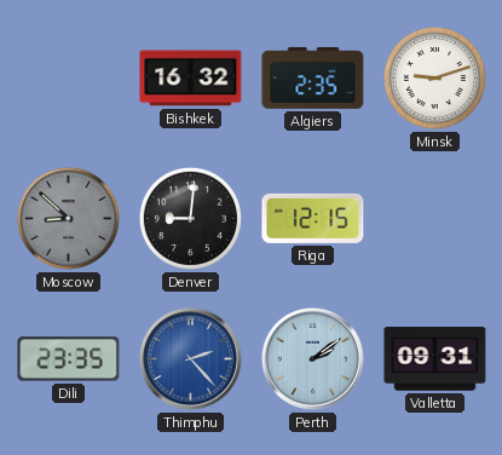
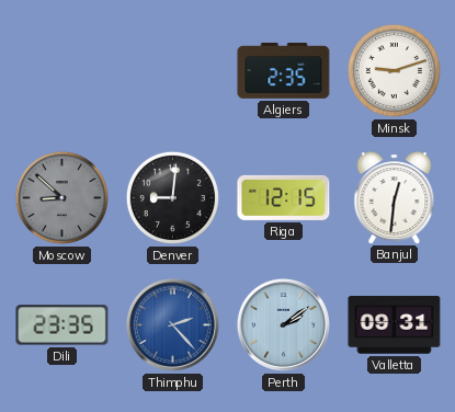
Bishkek: 16:32 -> none (191, 79)
Banjul: none -> 12:31 (395, 197)
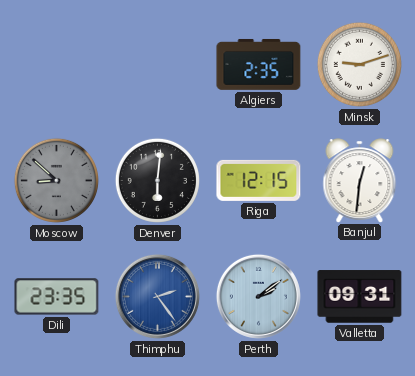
Denver: 9:01 -> 6:01 (157, 180)
Thimphu: 2:23 -> 2:24 (157, 296)
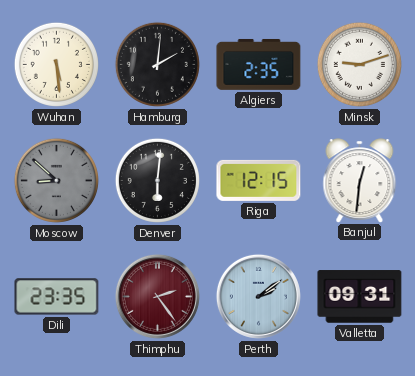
Wuhan: none -> 5:29 (56, 64)
Hamburg: none -> 2:01 (157, 64)
Thimphu dial: blue -> burgundy (157, 296)
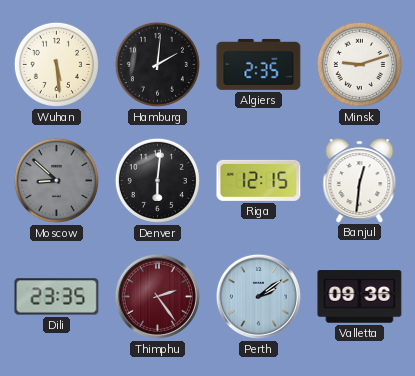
Valletta: 09:31 -> 09:36 (360, 297)
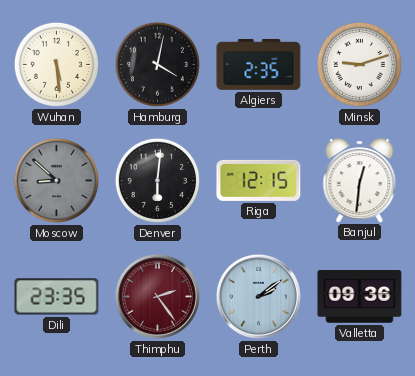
Hamburg: 2:01 -> 4:02 (157, 64)
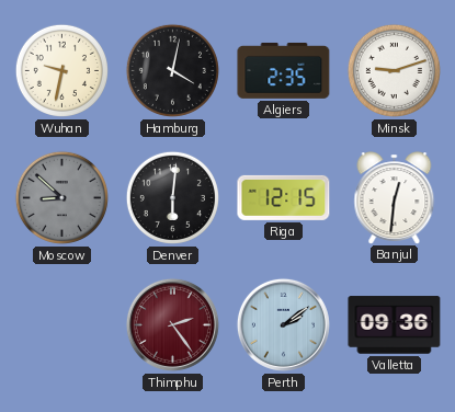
Wuhan: 5:29 -> 9:32 (61, 70)
Dili: 23:35 -> none (57, 297)
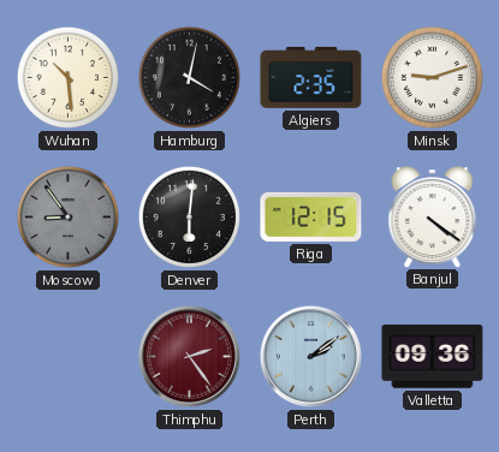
Wuhan: 9:32 -> 10:29 (67, 77)
Moscow: 8:52 -> 8:54 (67, 216)
Banjul: 12:31 -> 4:21 (433, 216)
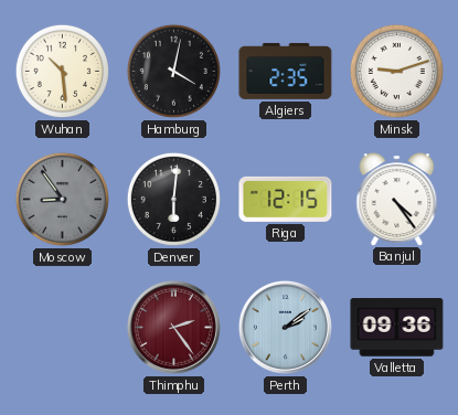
Banjul: 4:21 -> 4:24 (397, 199)
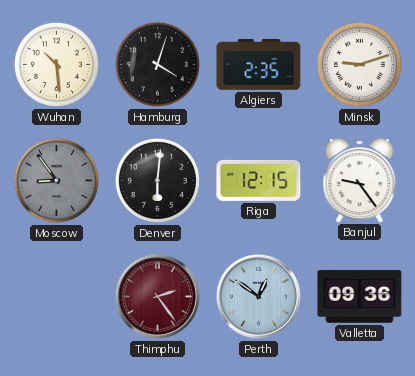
Hamburg: 4:02 -> 4:03 (157, 64)
Banjul: 4:24 -> 9:24 (360, 180)
Perth: 2:09 -> 12:51 (258, 296)
